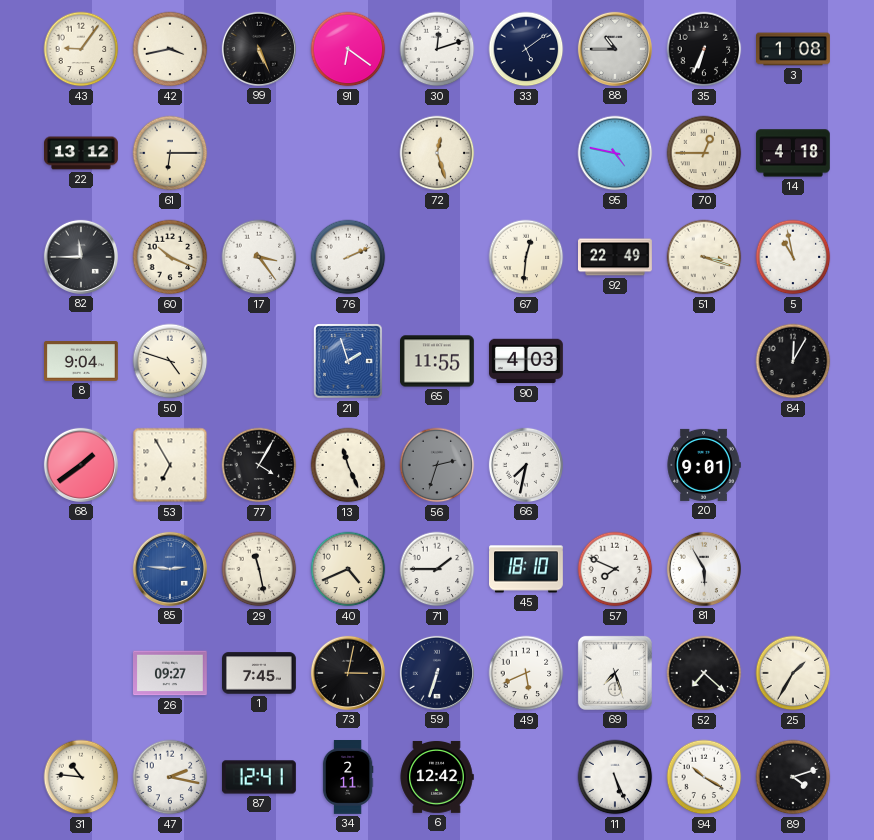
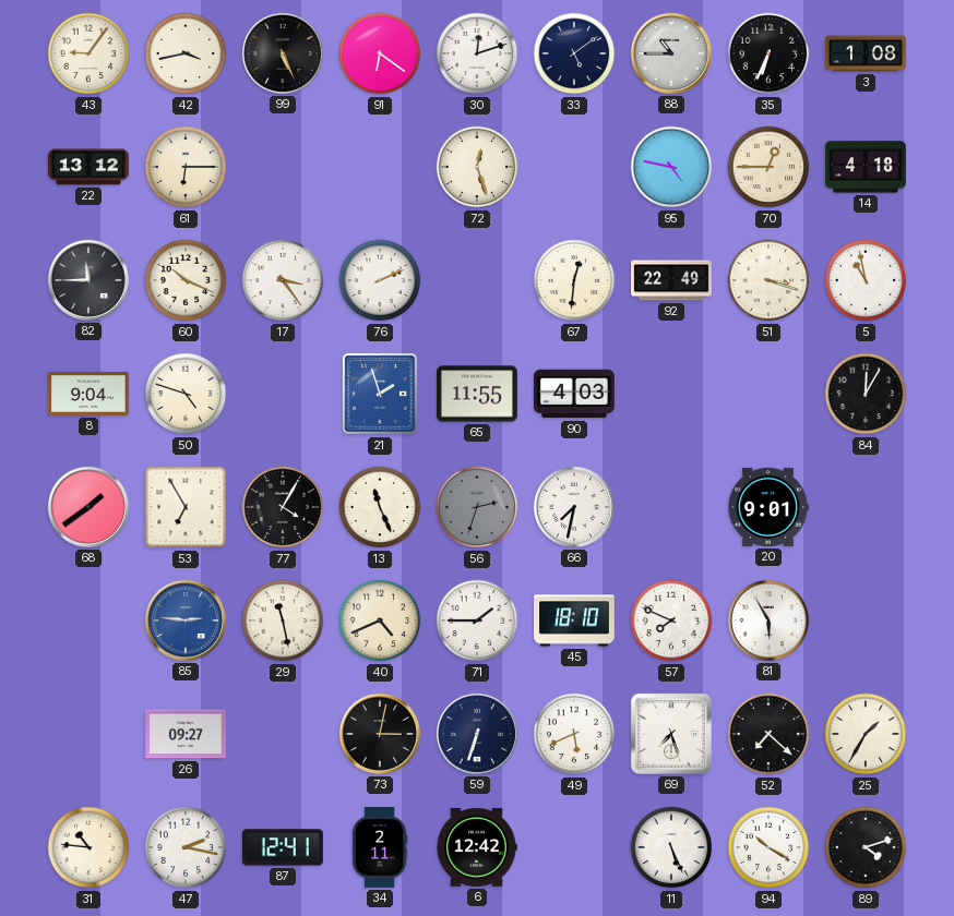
1: 7:45 -> none (260, 673)
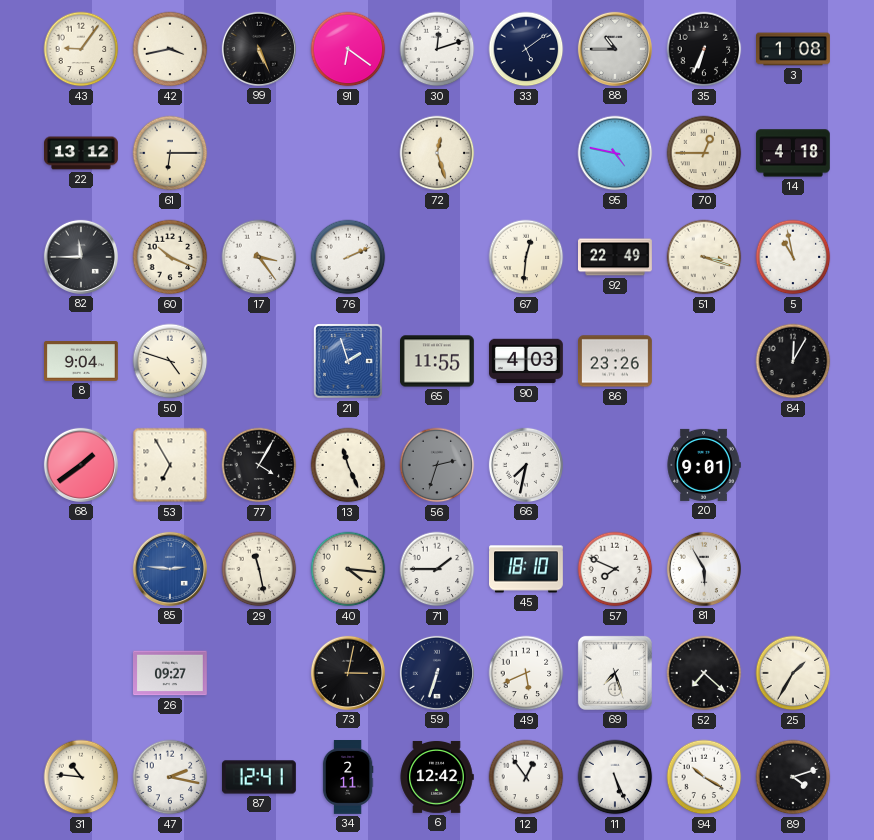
86: none -> 23:26 (616, 361)
40: 4:41 -> 4:16 (348, 569)
12: none -> 12:54 (526, 777)
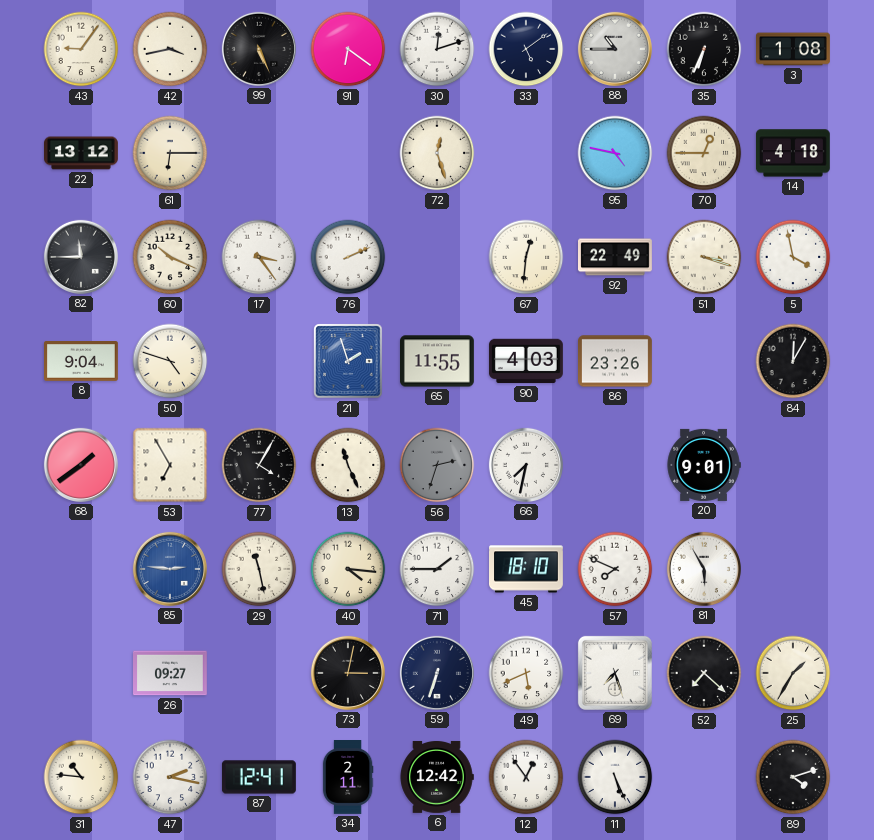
5: 10:58 -> 3:58 (793, 257)
94: 10:20 -> none (704, 777)
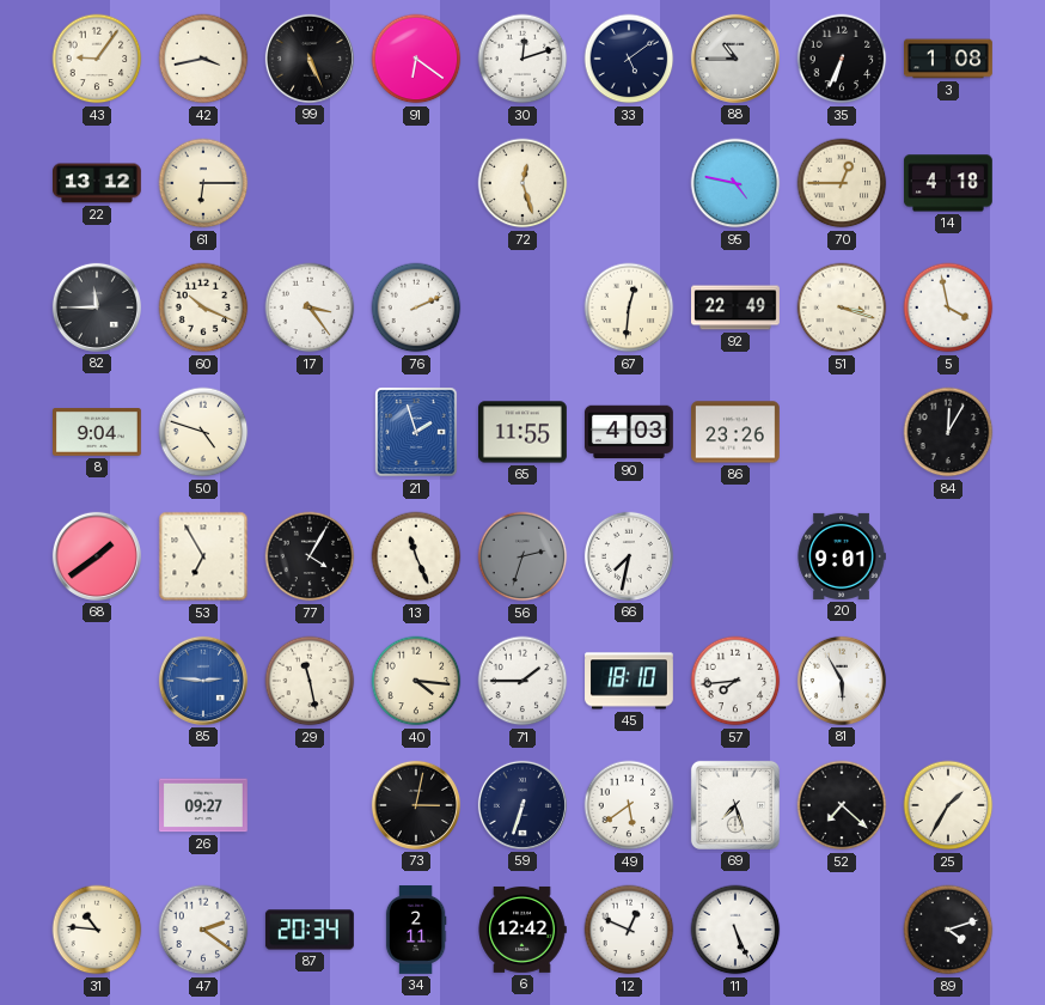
57: 7:49 -> 7:44 (735, 681)
49: 5:41 -> 5:39 (629, 805)
47: 2:17 -> 2:21 (203, 930)
87: 12:41 -> 20:34 (310, 930)
12: 12:54 -> 12:49 (629, 930)
